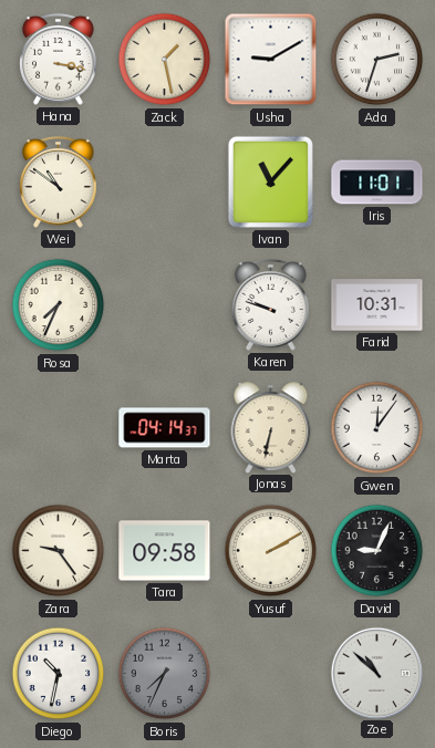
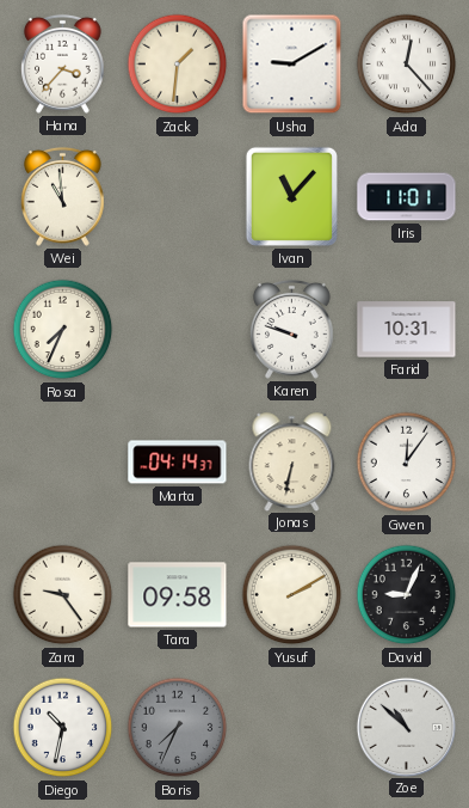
Hana: 3:17 -> 3:37 (63, 63)
Zack: 1:28 -> 1:31 (178, 65)
Ada: 2:33 -> 12:23 (407, 65)
Wei: 10:51 -> 10:59 (63, 196)
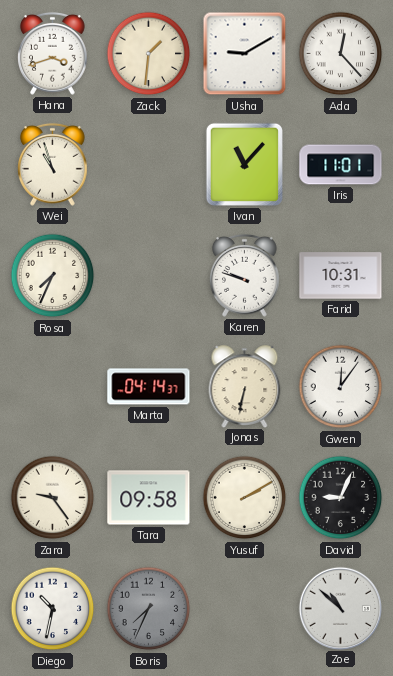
Hana: 3:37 -> 3:42 (53, 53)
Wei: 10:59 -> 10:57 (53, 164)
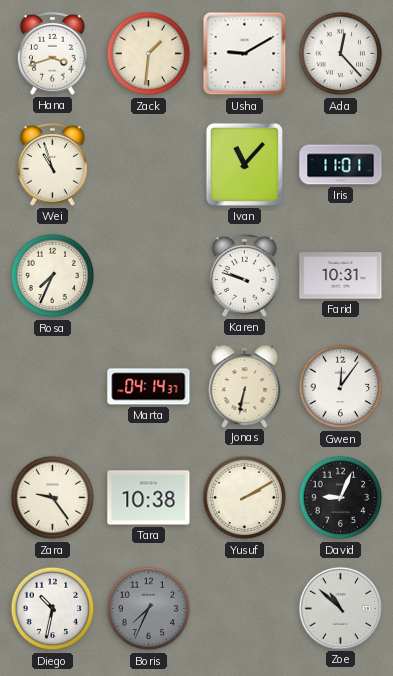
Tara: 09:58 -> 10:38 (149, 498)
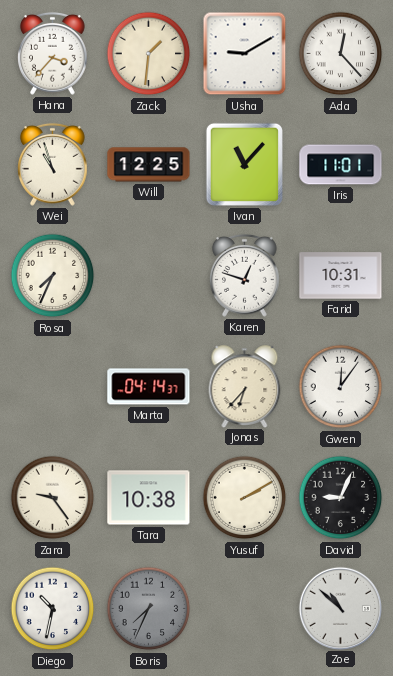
Hana: 3:42 -> 3:37 (53, 53)
Will: none -> 12:25 (149, 165)
Karen: 9:48 -> 12:48 (245, 275)
Jonas: 6:32 -> 6:37 (245, 386)
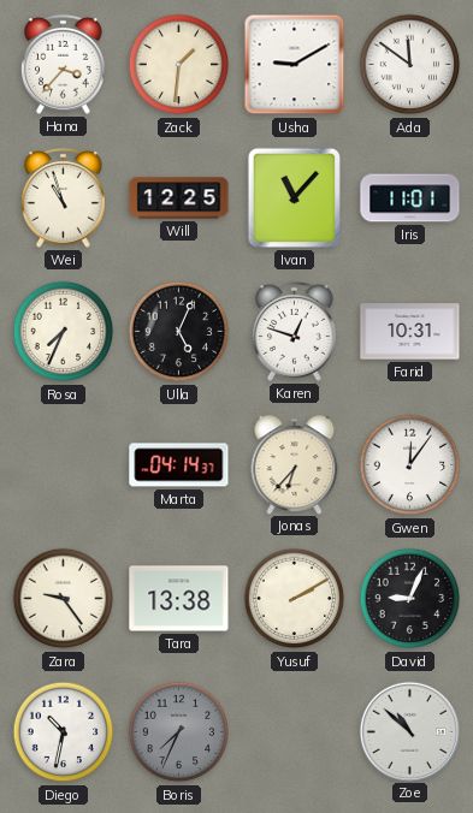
Ada: 12:23 -> 11:51 (410, 65)
Ulla: none -> 5:04 (179, 332)
Tara: 10:38 -> 13:38 (179, 599)
